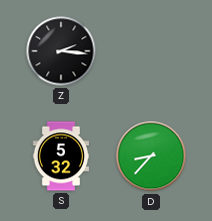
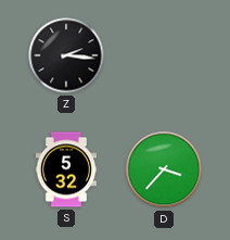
D: 8:37 -> 3:37 (164, 169)
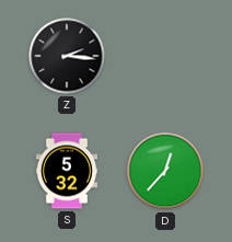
D: 3:37 -> 12:37 (165, 171)
